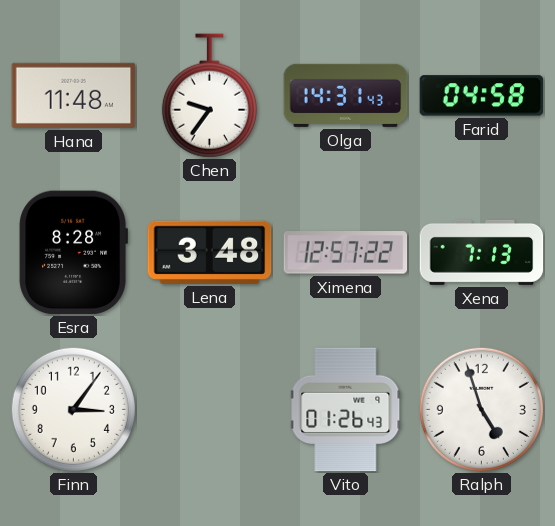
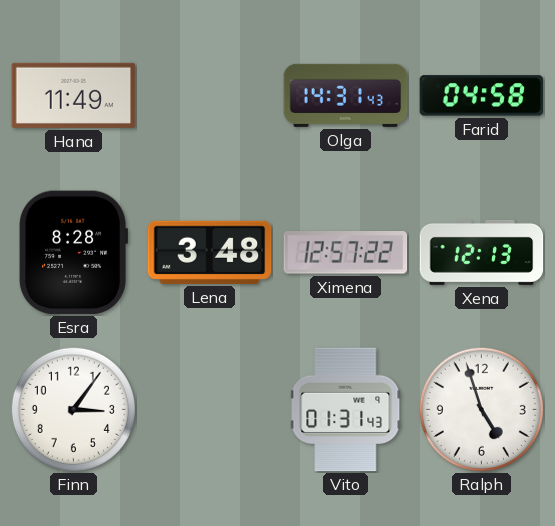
Hana: 11:48 -> 11:49 (74, 95)
Chen: 9:36 -> none (209, 96)
Xena: 7:13 -> 12:13 (482, 252)
Vito: 01:26 -> 01:31 (346, 410)
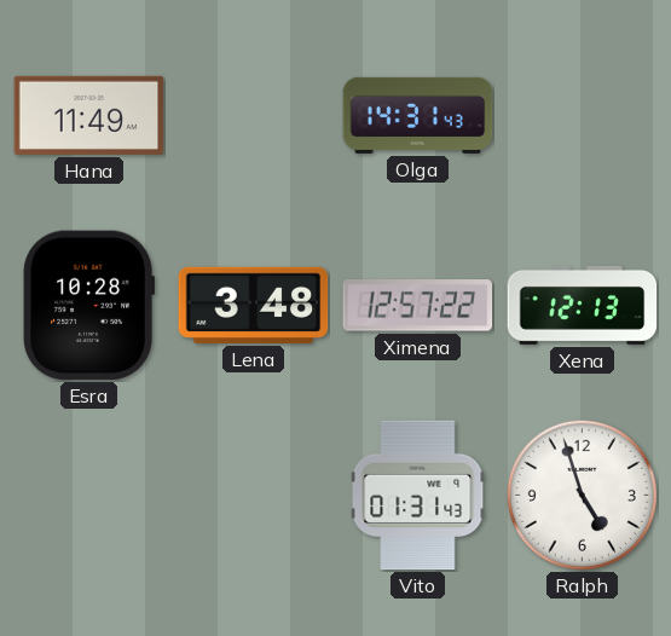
Farid: 04:58 -> none (482, 96)
Esra: 8:28 -> 10:28 (88, 306)
Finn: 3:06 -> none (73, 409)
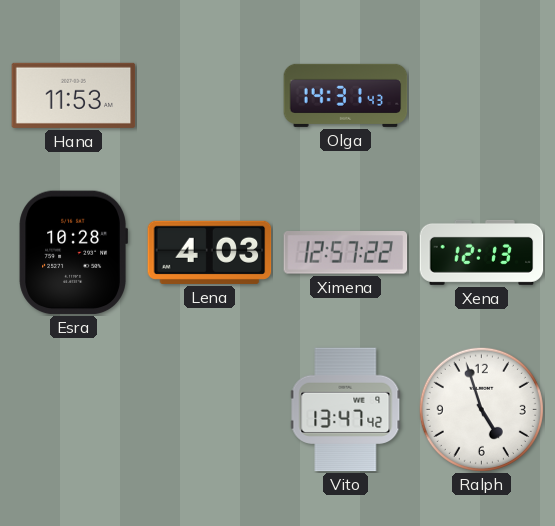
Hana: 11:49 -> 11:53 (74, 95)
Lena: 3:48 -> 4:03 (210, 252)
Vito: 01:31 -> 13:47 (346, 410)
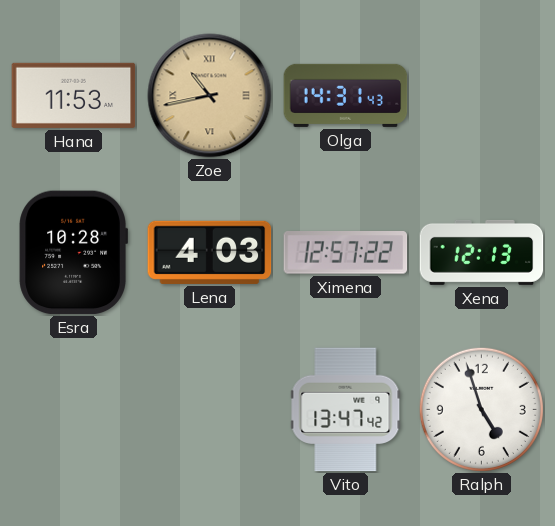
Zoe: none -> 10:43 (210, 96)
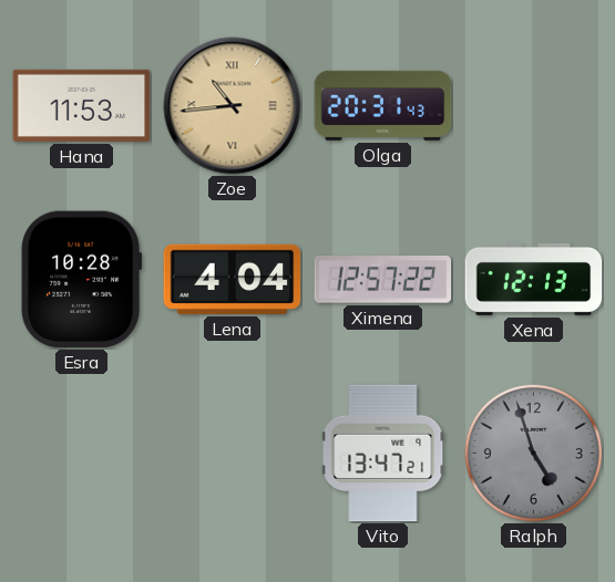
Zoe: 10:43 -> 10:44 (233, 106)
Olga: 14:31 -> 20:31 (383, 105)
Lena: 4:03 -> 4:04 (233, 279)
Vito: 13:47:42 -> 13:47:21 (383, 454)
Ralph dial: white -> grey (533, 453)
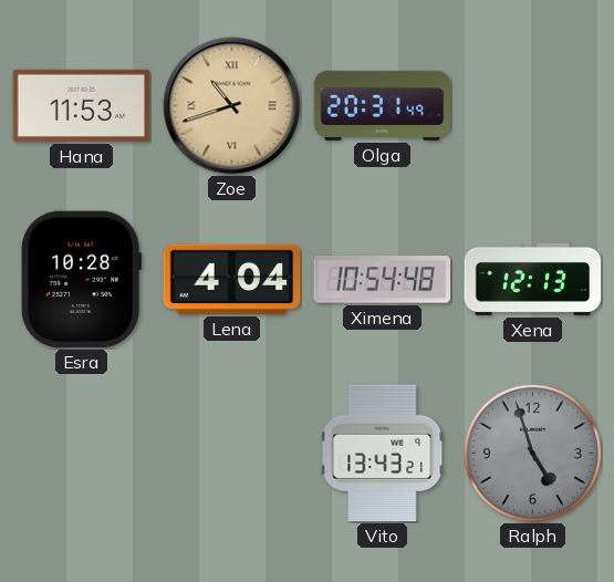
Zoe: 10:44 -> 10:42 (232, 106)
Olga: 20:31:43 -> 20:31:49 (383, 105)
Ximena: 12:57 -> 10:54 (383, 280)
Vito: 13:47 -> 13:43 (383, 454)
